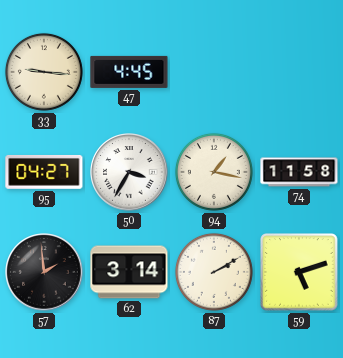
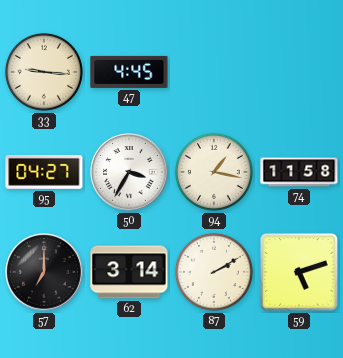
57: 1:59 -> 7:00 (44, 272)
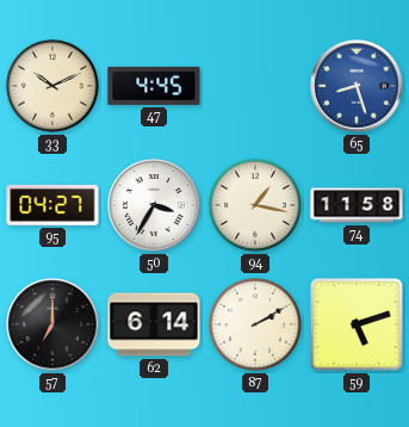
33: 9:16 -> 10:11 (52, 86)
65: none -> 8:27 (357, 86)
62: 3:14 -> 6:14 (154, 324)
